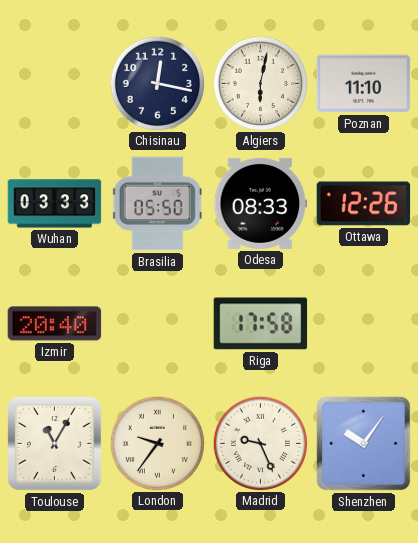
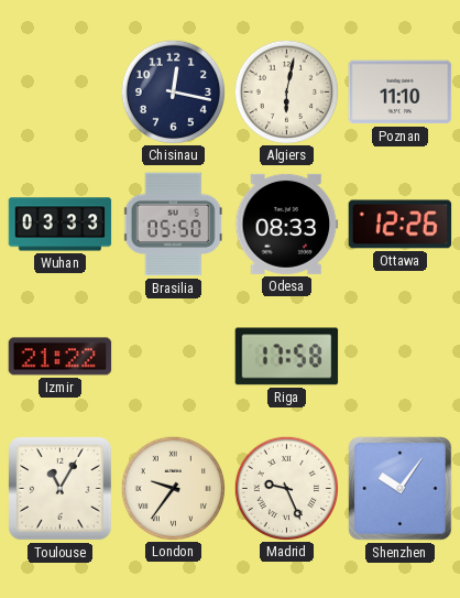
Izmir: 20:40 -> 21:22 (61, 357)
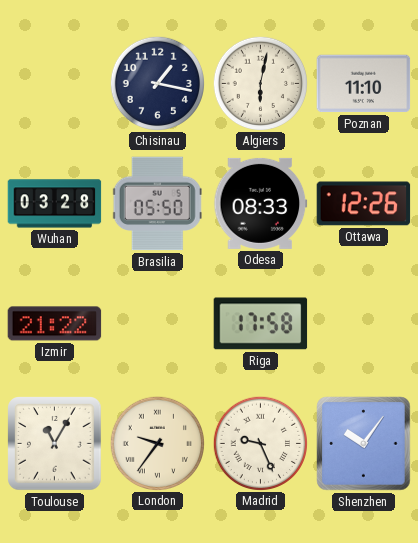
Chisinau: 12:17 -> 1:17 (157, 83)
Wuhan: 03:33 -> 03:28 (55, 204)
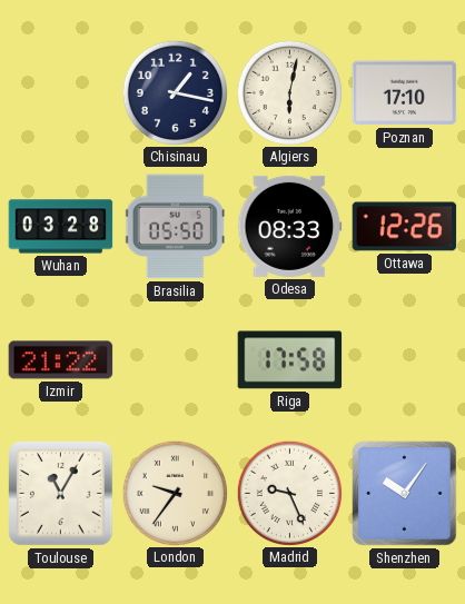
Poznan: 11:10 -> 17:10 (405, 93)
